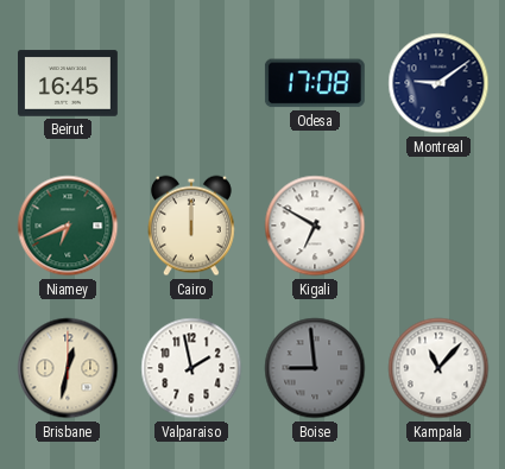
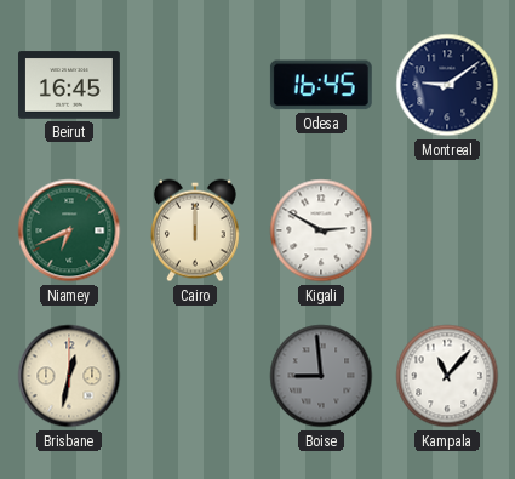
Odesa: 17:08 -> 16:45 (321, 85)
Kigali: 6:50 -> 2:50 (321, 230)
Valparaiso: 1:58 -> none (191, 368)
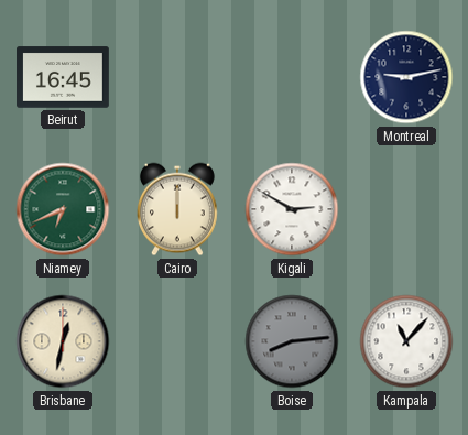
Odesa: 16:45 -> none (321, 85)
Montreal: 9:09 -> 9:13 (406, 77)
Boise: 8:59 -> 8:14 (292, 341)
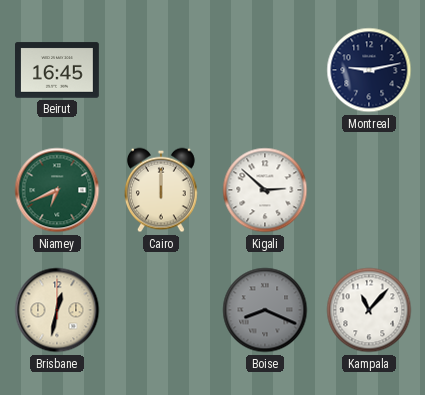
Kigali: 2:50 -> 2:52 (265, 190)
Boise: 8:14 -> 8:19 (265, 310)
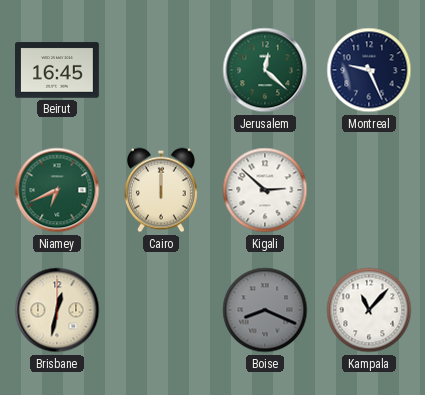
Jerusalem: none -> 12:22 (265, 70)
Montreal: 9:13 -> 9:26 (369, 70)
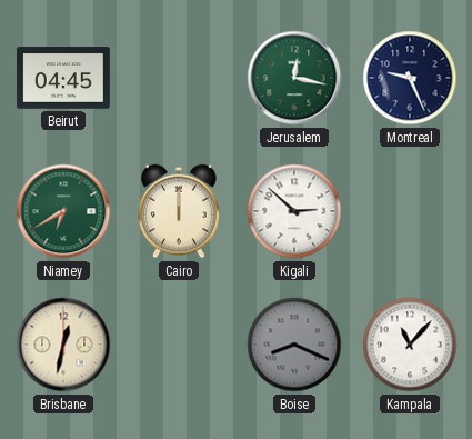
Beirut: 16:45 -> 04:45 (64, 78)
Jerusalem: 12:22 -> 12:17 (294, 78)
Niamey: 6:41 -> 6:40 (63, 211)
